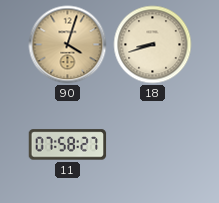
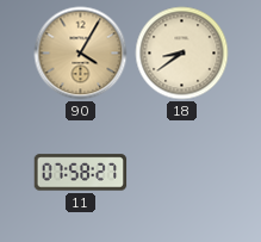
90: 4:03 -> 4:05 (81, 54)
18: 8:42 -> 8:39 (182, 54)
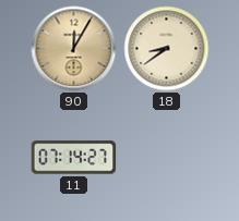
90: 4:05 -> 12:05 (74, 49)
11: 07:58 -> 07:14 (74, 158)
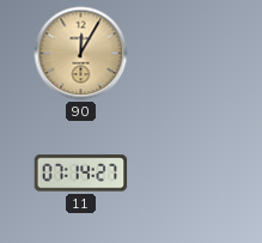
18: 8:39 -> none (167, 49)
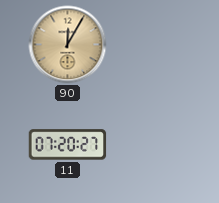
11: 07:14 -> 07:20 (68, 145)
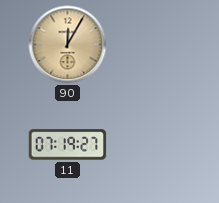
11: 07:20 -> 07:19 (68, 145)
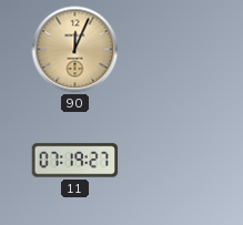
90: 12:05 -> 12:04 (75, 50)
